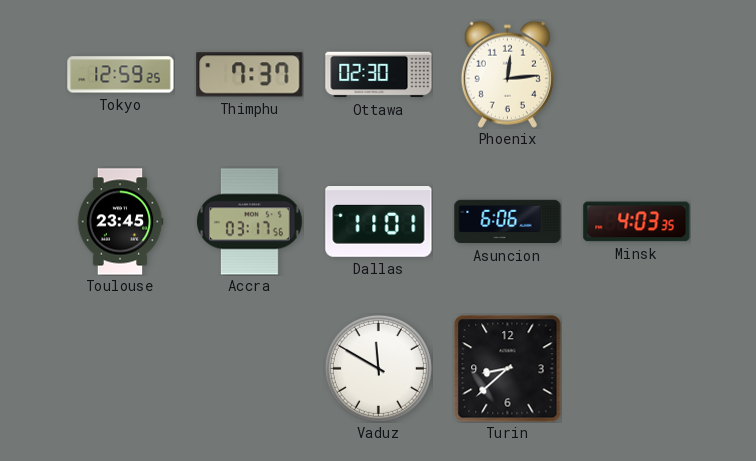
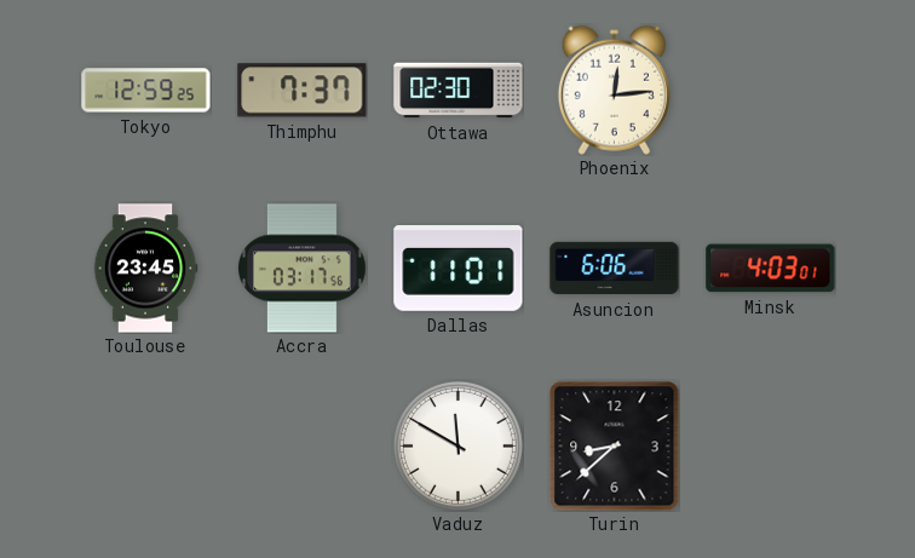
Minsk: 4:03:35 -> 4:03:01 (771, 269)
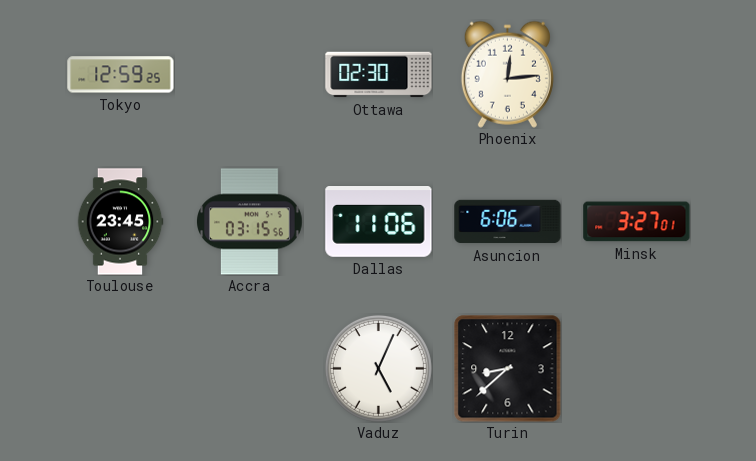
Thimphu: 7:37 -> none (303, 91)
Accra: 03:17 -> 03:15 (250, 222)
Dallas: 11:01 -> 11:06 (379, 222)
Minsk: 4:03 -> 3:27 (637, 222)
Vaduz: 11:50 -> 5:04 (378, 368)
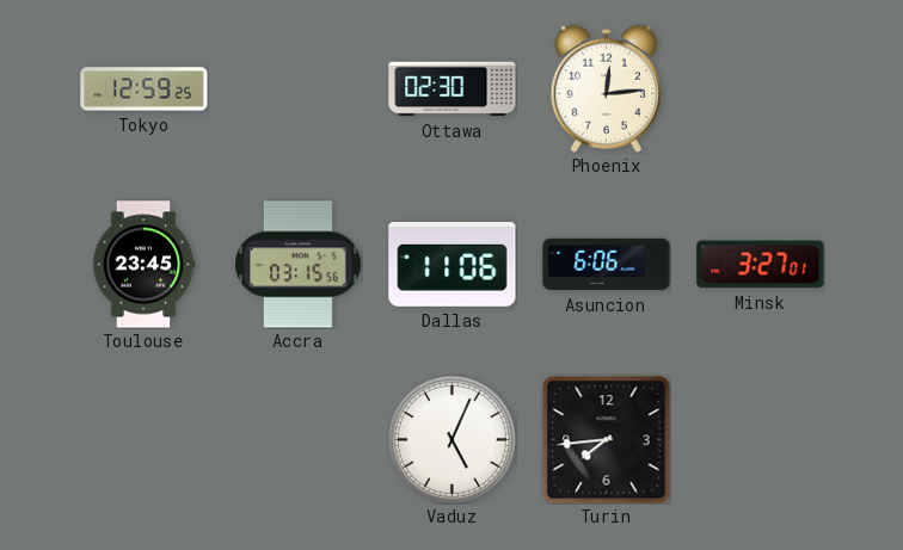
Turin: 8:38 -> 7:44 (607, 440)
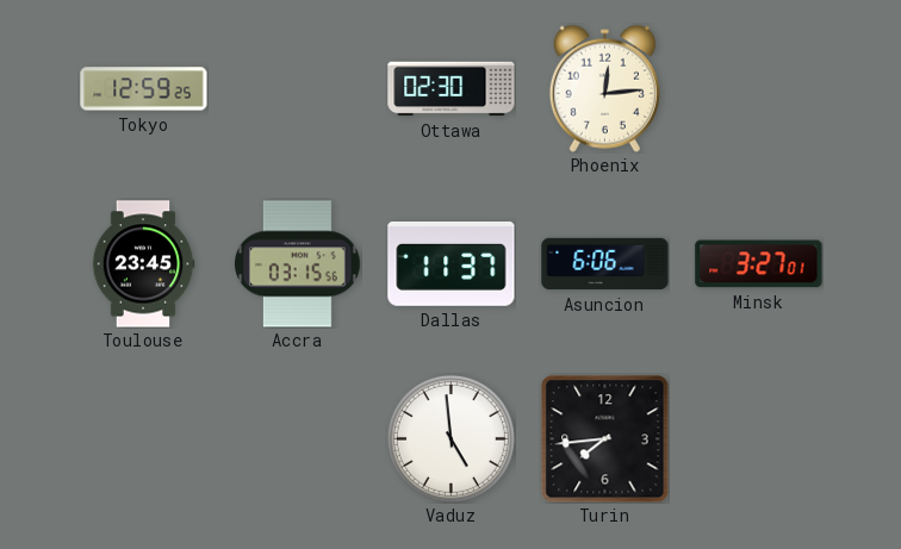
Dallas: 11:06 -> 11:37 (452, 264)
Vaduz: 5:04 -> 4:59 (450, 438)
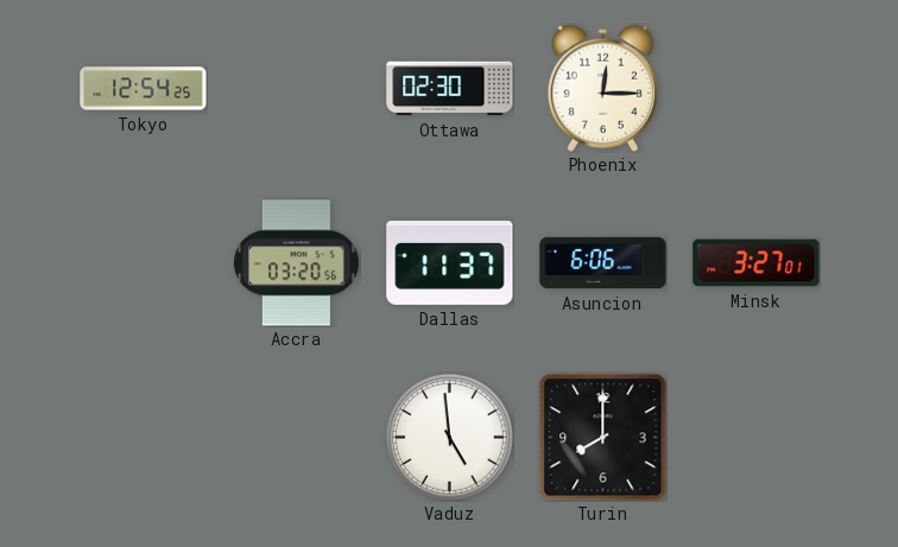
Tokyo: 12:59 -> 12:54 (144, 89)
Phoenix: 12:14 -> 12:15 (602, 88)
Toulouse: 23:45 -> none (143, 264)
Accra: 03:15 -> 03:20 (297, 263)
Turin: 7:44 -> 8:00 (603, 438)
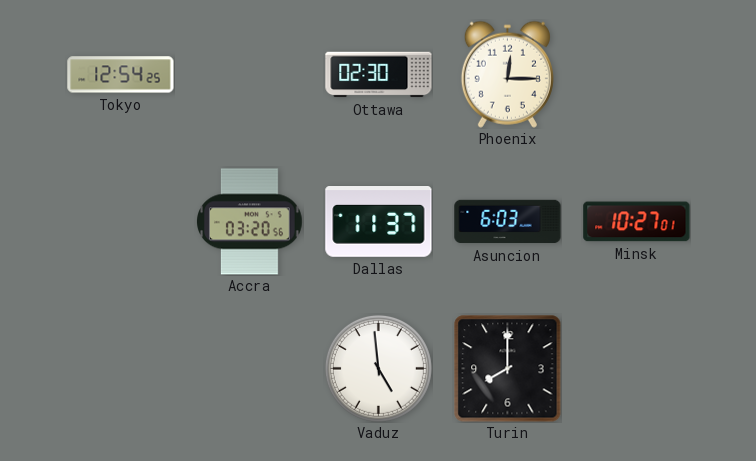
Asuncion: 6:06 -> 6:03 (508, 222)
Minsk: 3:27 -> 10:27 (637, 222)
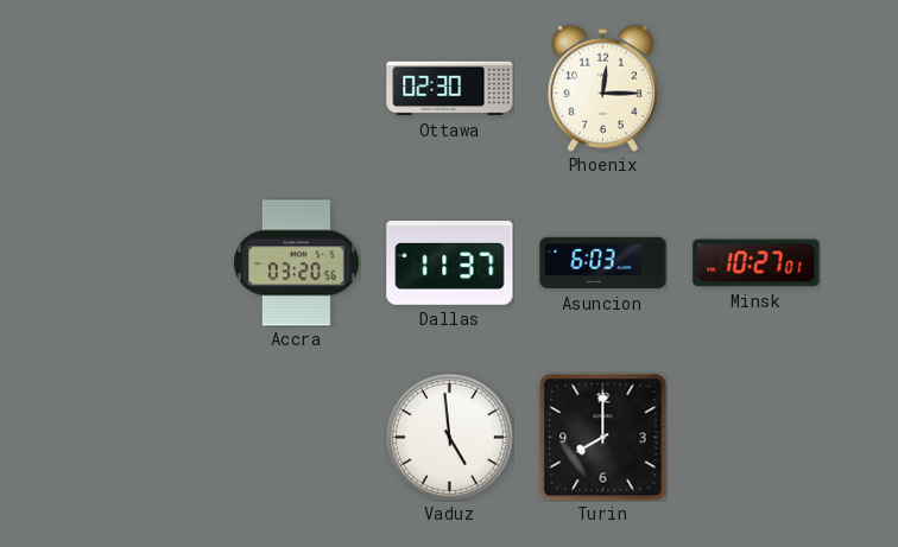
Tokyo: 12:54 -> none (121, 75)
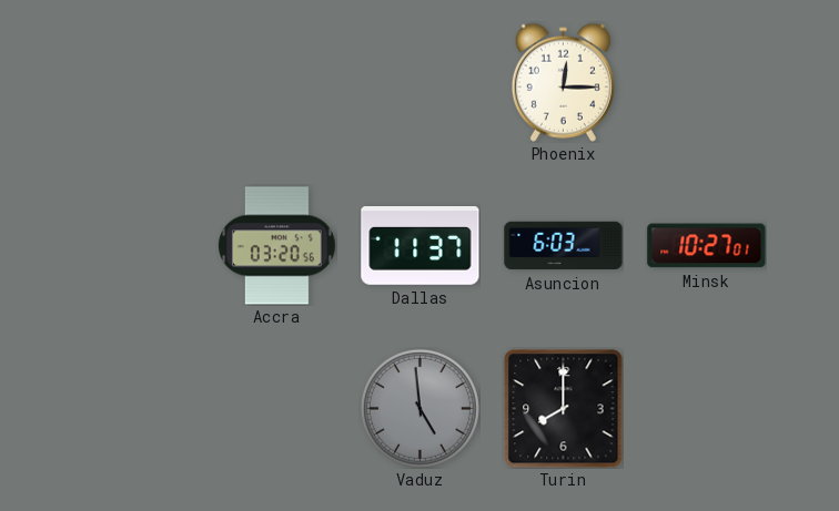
Ottawa: 02:30 -> none (450, 89)
Vaduz dial: white -> grey (419, 408)
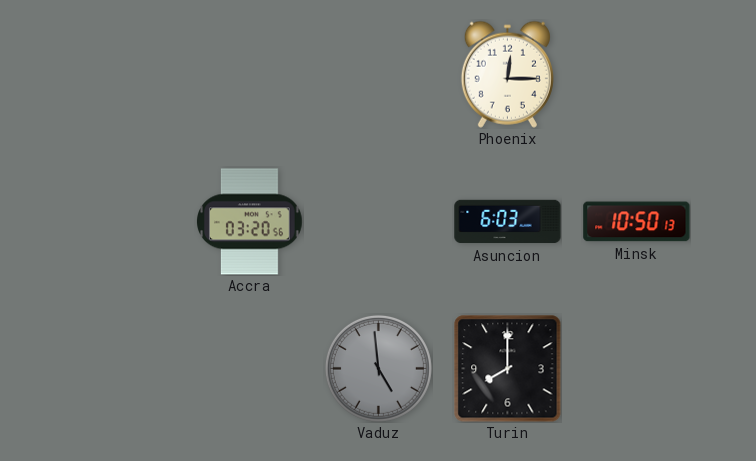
Dallas: 11:37 -> none (421, 246)
Minsk: 10:27 -> 10:50 (637, 222)
